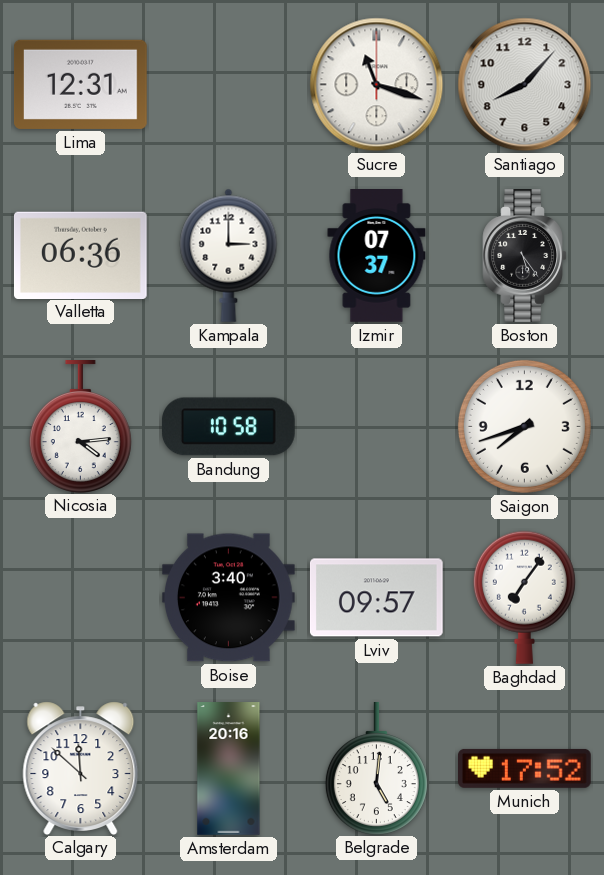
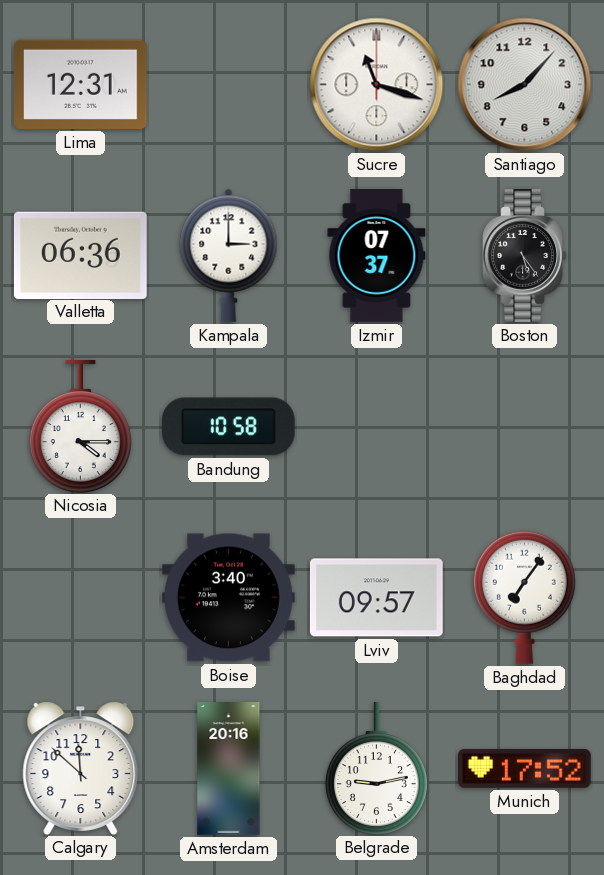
Nicosia: 4:14 -> 4:15 (80, 427)
Saigon: 7:42 -> none (524, 426)
Belgrade: 5:01 -> 9:13 (376, 769)
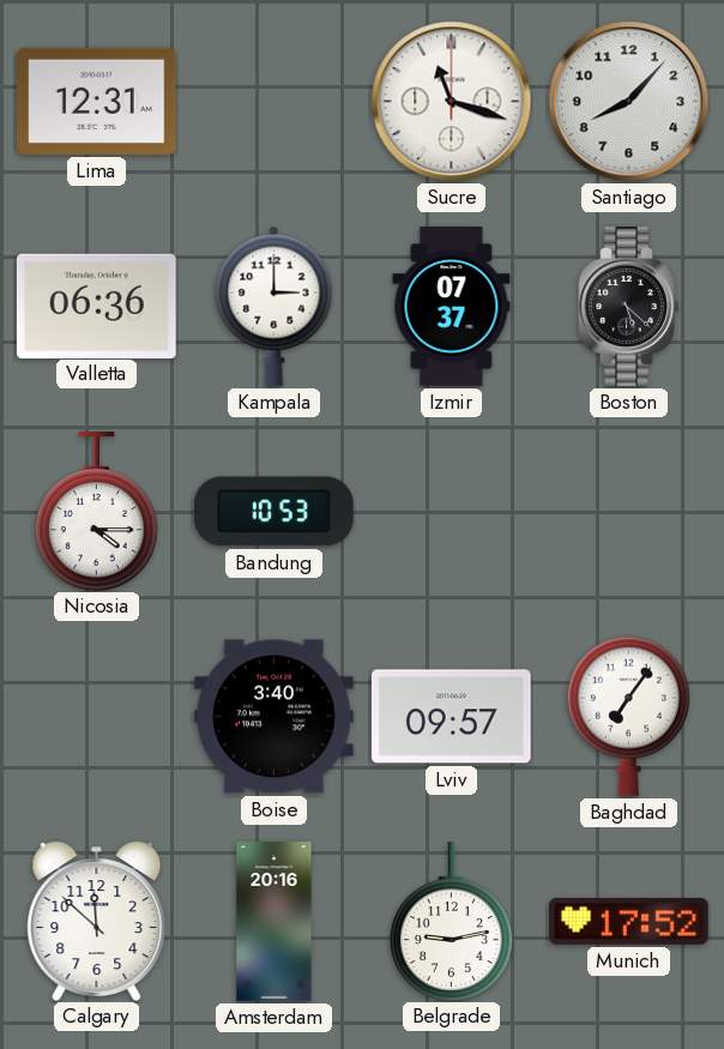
Boston: 5:24 -> 5:22 (629, 307)
Bandung: 10:58 -> 10:53 (273, 512)
